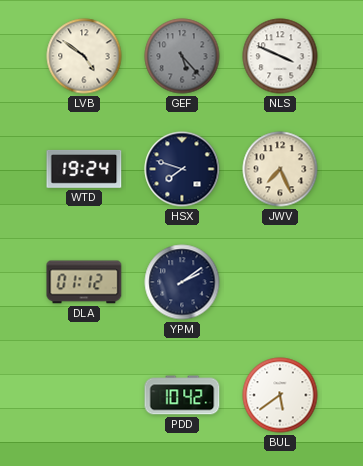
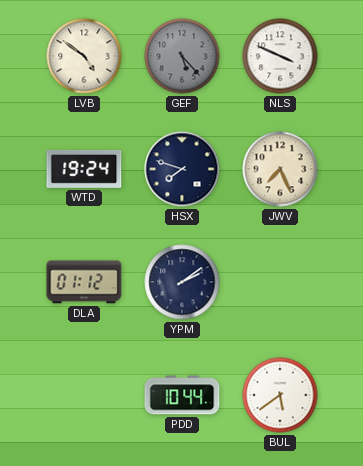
PDD: 10:42 -> 10:44 (182, 395)
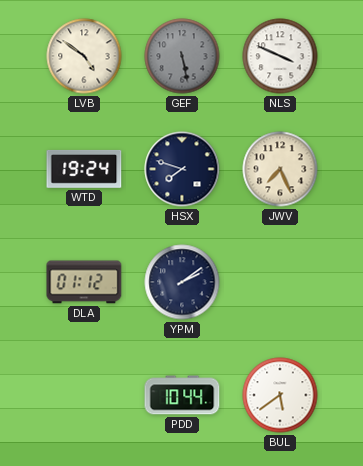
GEF: 5:23 -> 5:28 (182, 56)
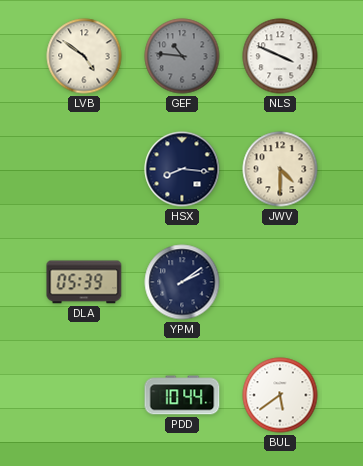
GEF: 5:28 -> 10:46 (182, 56)
WTD: 19:24 -> none (84, 169)
HSX: 7:48 -> 8:16 (182, 169)
JWV: 7:26 -> 4:30 (280, 169)
DLA: 01:12 -> 05:39 (84, 282)
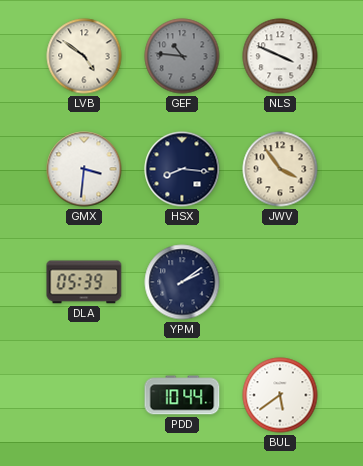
GMX: none -> 3:31 (84, 169)
JWV: 4:30 -> 3:54 (280, 169)
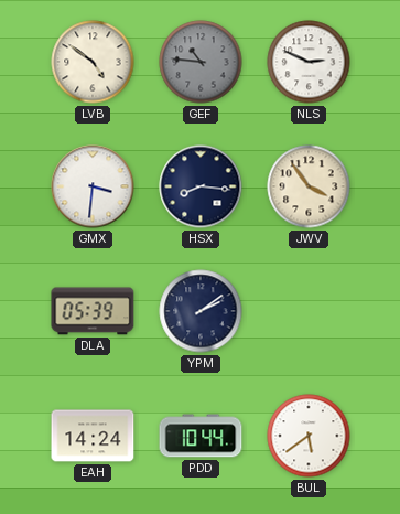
NLS: 3:49 -> 2:49 (309, 62)
EAH: none -> 14:24 (93, 436)
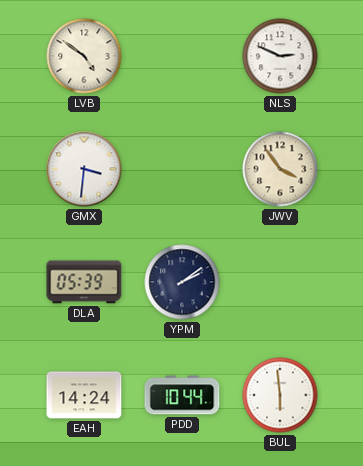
GEF: 10:46 -> none (201, 62)
HSX: 8:16 -> none (201, 186)
BUL: 5:39 -> 5:59 (280, 395)
